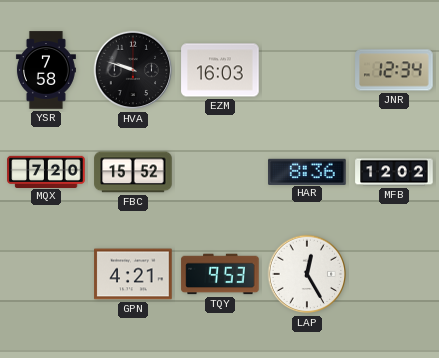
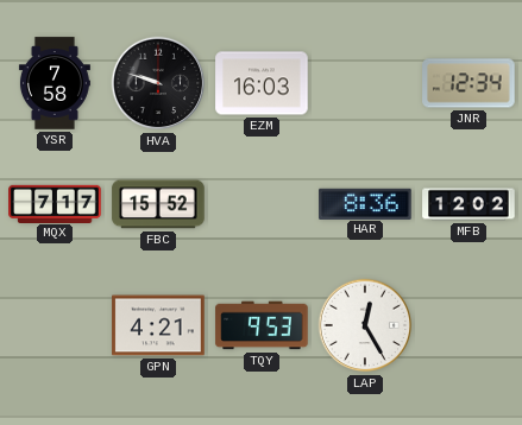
MQX: 7:20 -> 7:17 (55, 203)
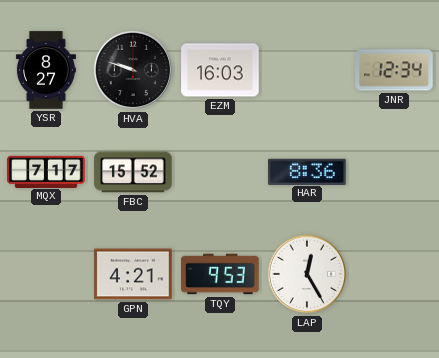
YSR: 7:58 -> 8:27 (46, 70)
MFB: 12:02 -> none (468, 204)
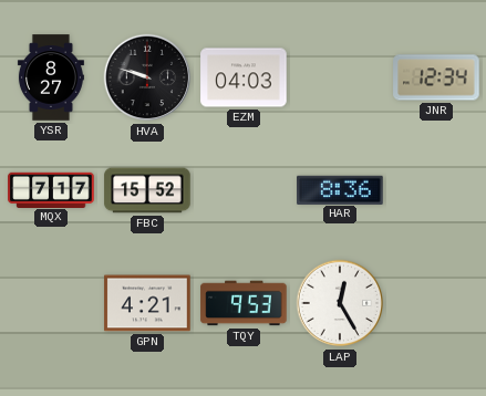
EZM: 16:03 -> 04:03 (244, 77)
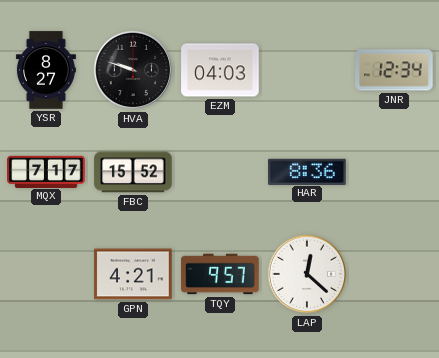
TQY: 9:53 -> 9:57 (220, 274)
LAP: 12:25 -> 12:22 (307, 274)
